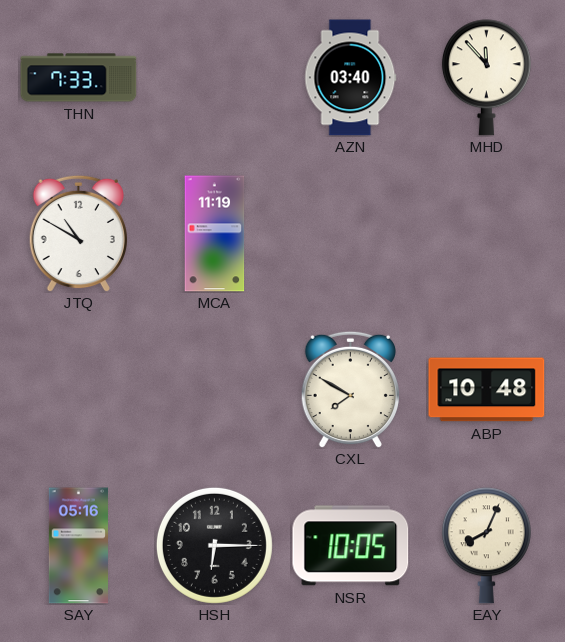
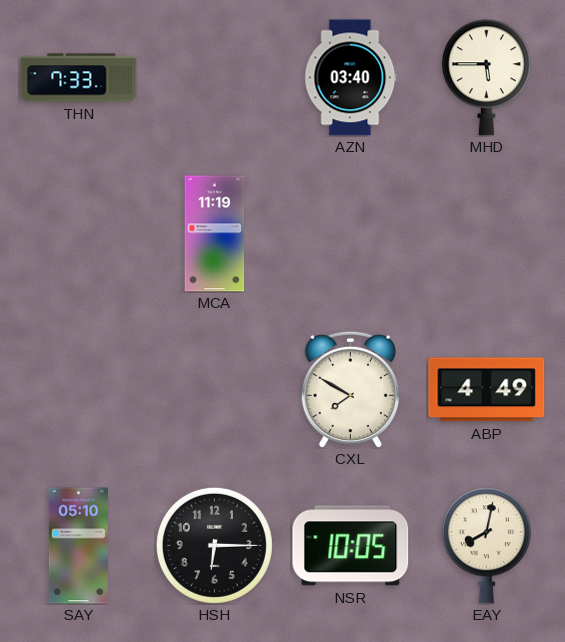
MHD: 11:53 -> 5:45 (486, 78)
JTQ: 10:50 -> none (78, 233)
ABP: 10:48 -> 4:49 (487, 390)
SAY: 05:16 -> 05:10 (78, 546)
EAY: 8:04 -> 8:02 (486, 546)
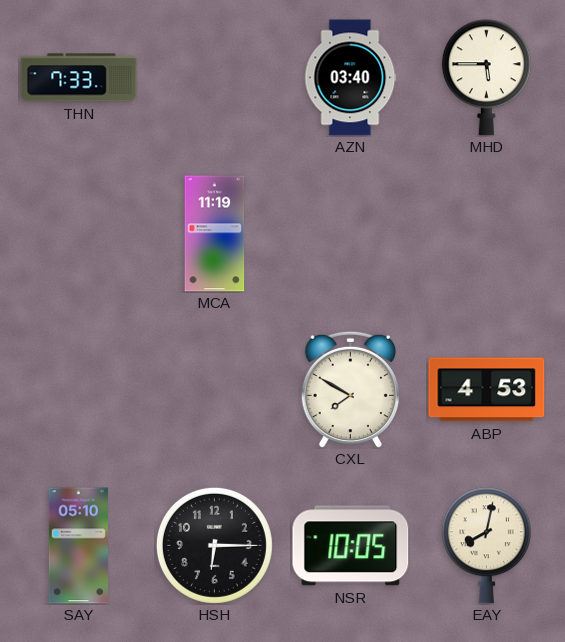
ABP: 4:49 -> 4:53 (487, 390)
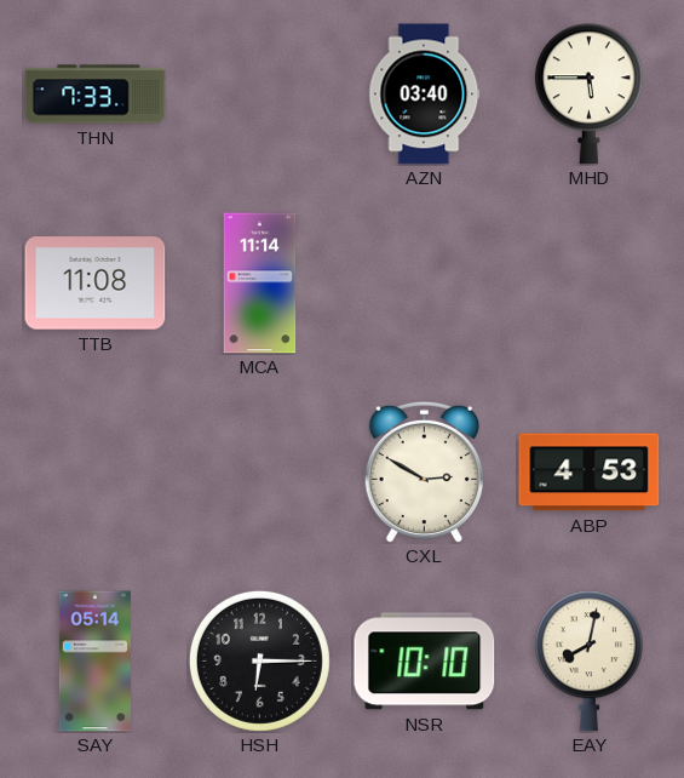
TTB: none -> 11:08 (96, 284)
MCA: 11:19 -> 11:14 (260, 284)
CXL: 7:50 -> 2:50 (424, 471)
SAY: 05:10 -> 05:14 (94, 662)
NSR: 10:05 -> 10:10 (425, 662)
